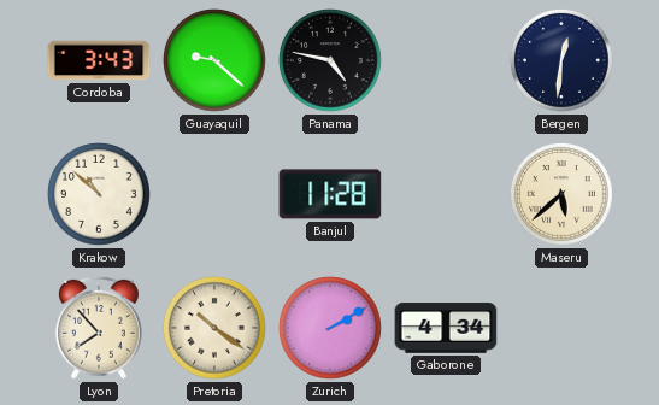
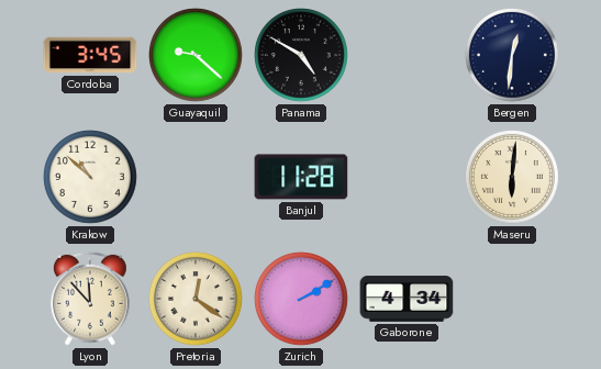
Cordoba: 3:43 -> 3:45 (90, 55)
Panama: 4:47 -> 4:50 (302, 56)
Maseru: 5:38 -> 6:01 (513, 178)
Lyon: 7:53 -> 11:53 (91, 299)
Pretoria: 10:21 -> 12:21 (197, 300)
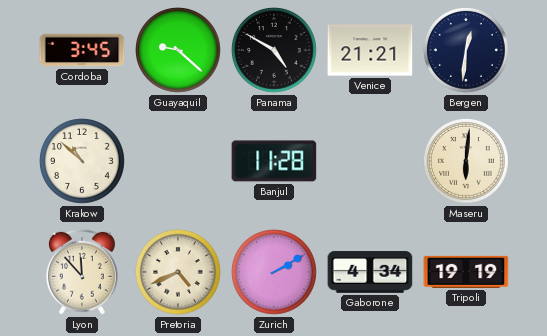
Venice: none -> 21:21 (370, 50)
Pretoria: 12:21 -> 4:41 (179, 273)
Tripoli: none -> 19:19 (466, 272)
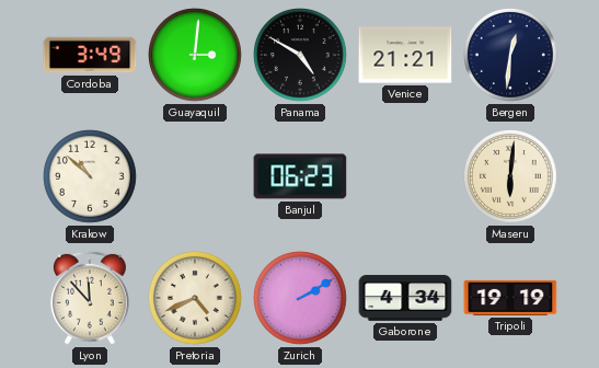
Cordoba: 3:45 -> 3:49 (90, 55)
Guayaquil: 9:22 -> 3:01 (196, 56)
Banjul: 11:28 -> 06:23 (300, 176)
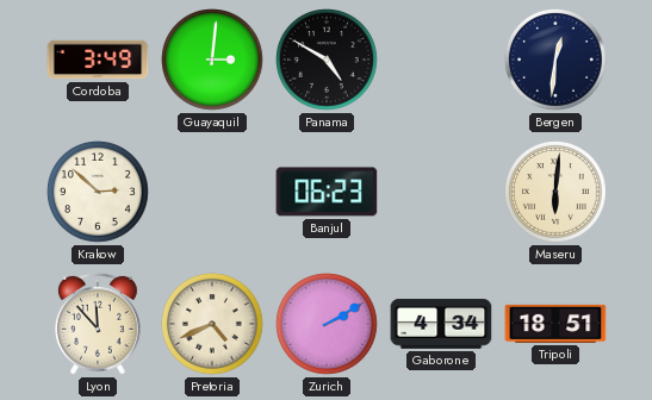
Venice: 21:21 -> none (405, 55)
Krakow: 10:52 -> 2:52 (99, 193)
Tripoli: 19:19 -> 18:51 (555, 324)
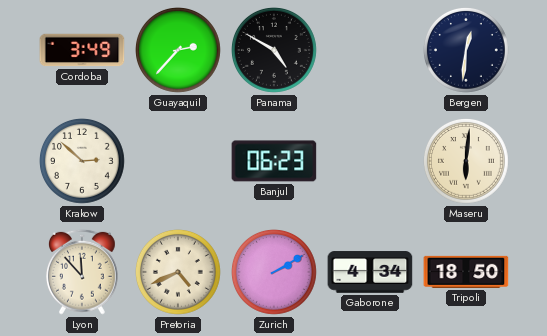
Guayaquil: 3:01 -> 2:37 (179, 51)
Tripoli: 18:51 -> 18:50 (466, 272)
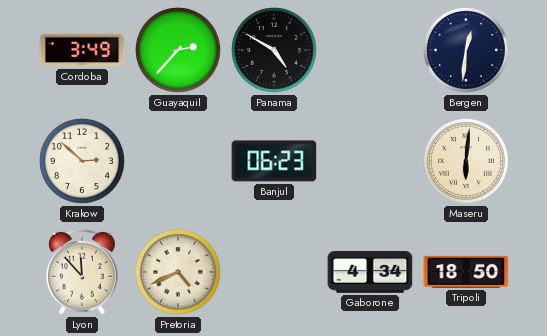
Zurich: 2:10 -> none (275, 273)
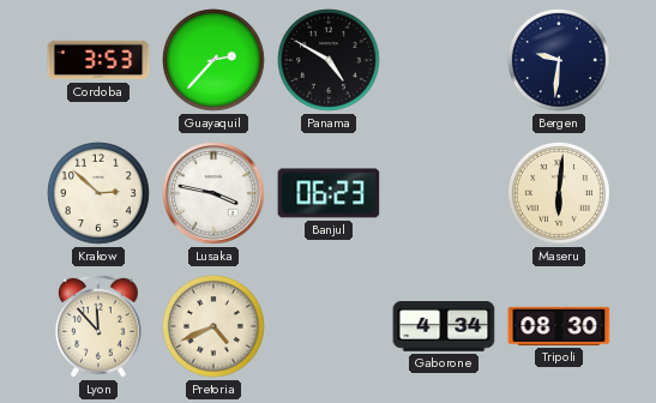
Cordoba: 3:49 -> 3:53 (98, 60)
Bergen: 12:31 -> 9:31 (560, 61)
Lusaka: none -> 3:47 (213, 193)
Tripoli: 18:50 -> 08:30 (559, 326)
